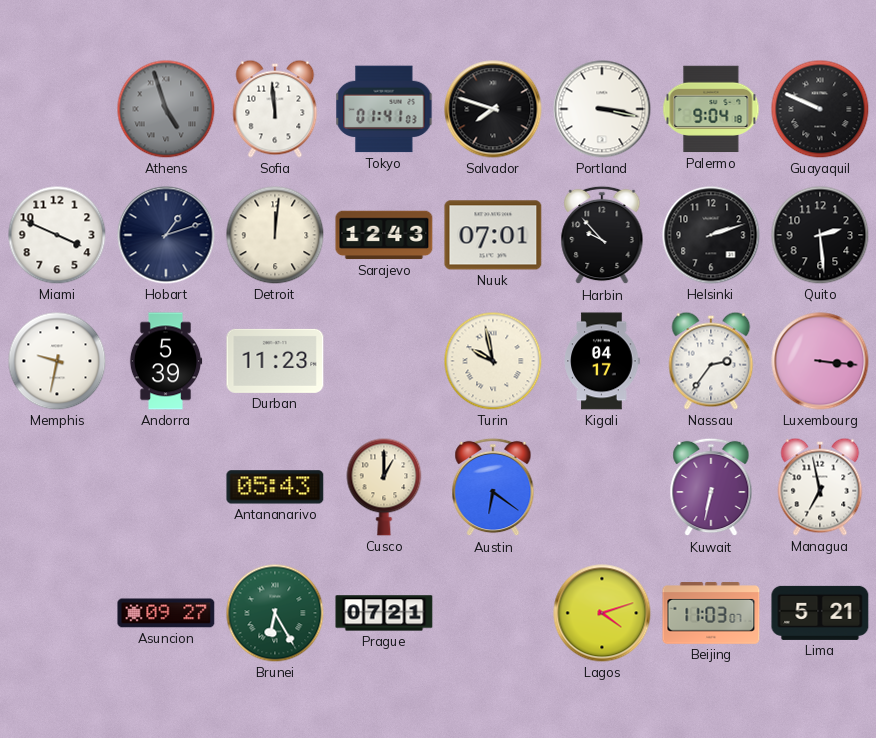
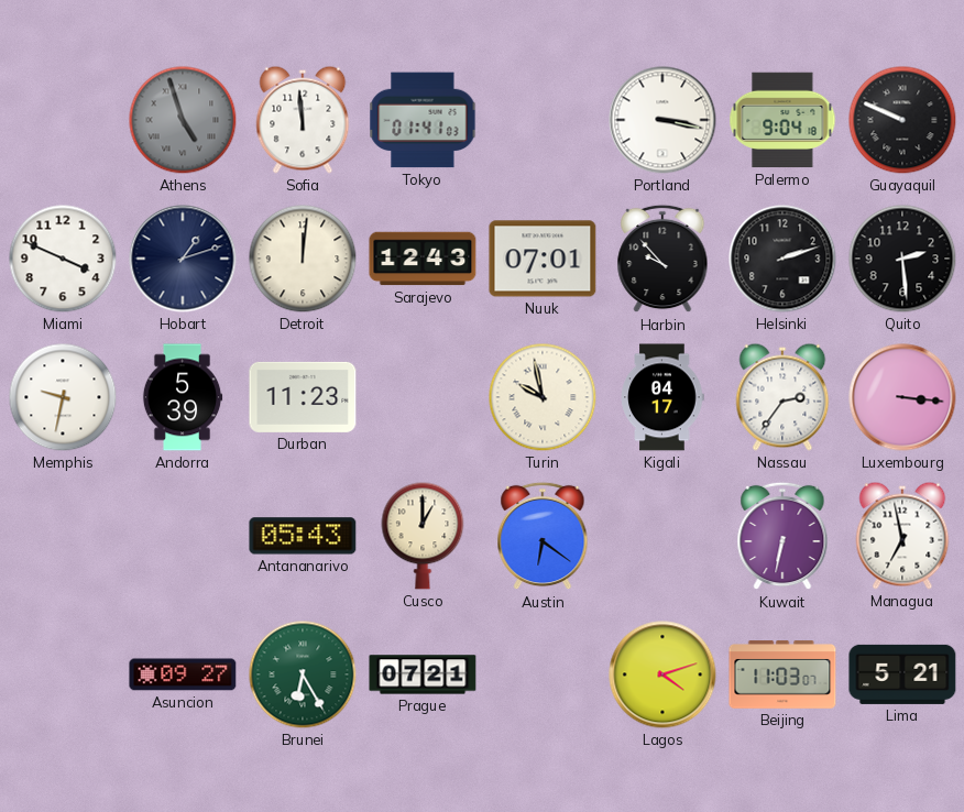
Salvador: 7:48 -> none (493, 109)
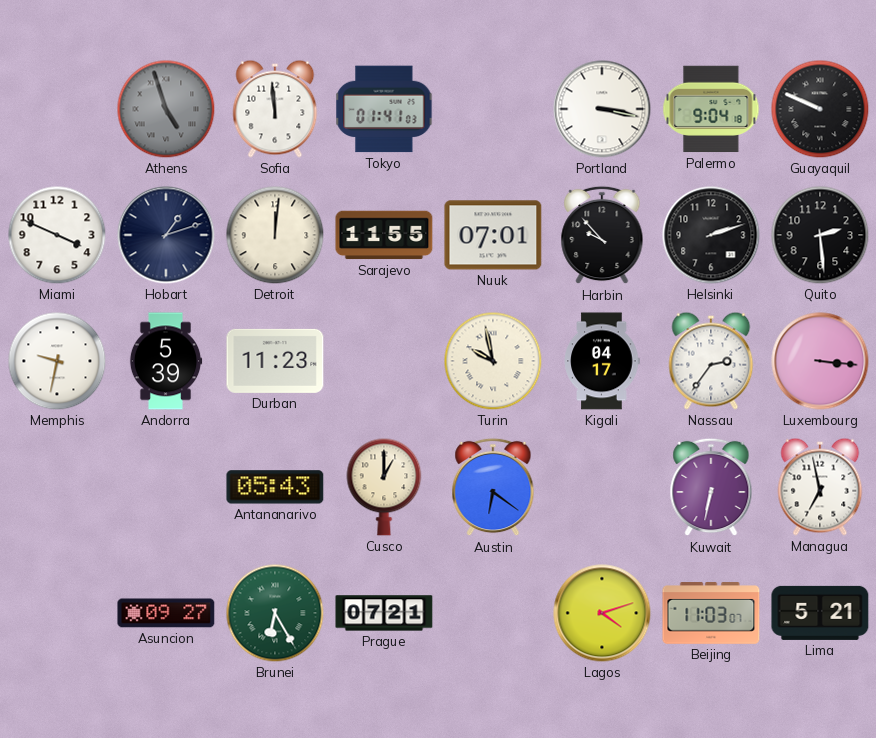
Sarajevo: 12:43 -> 11:55 (384, 235)
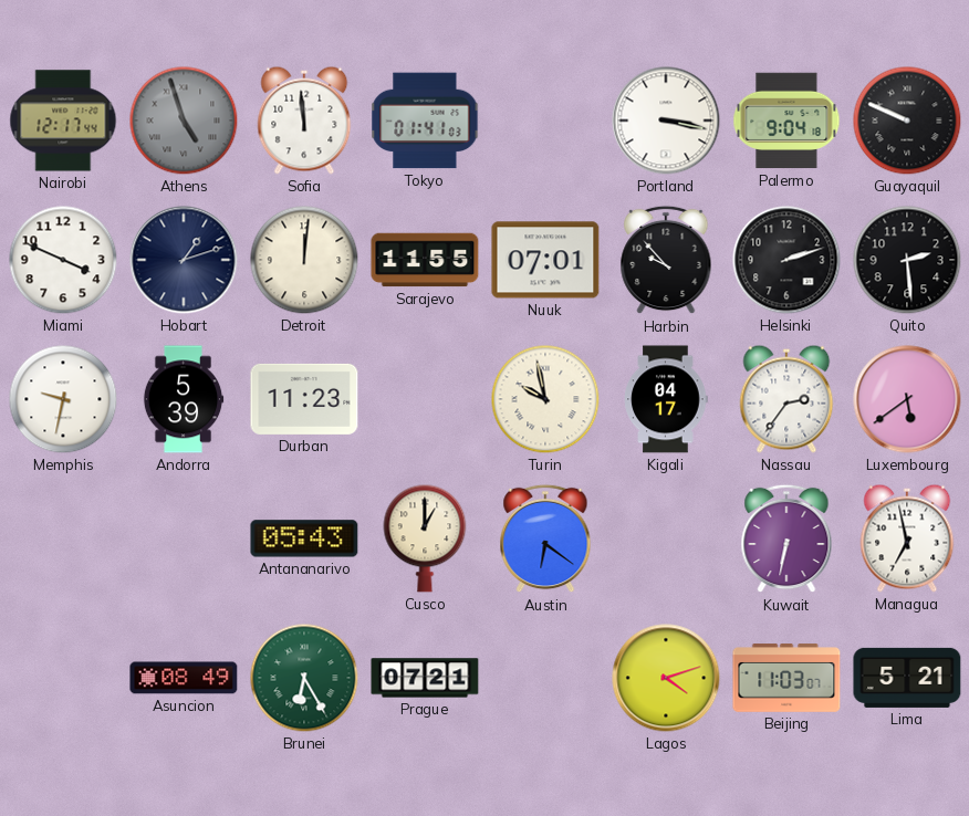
Nairobi: none -> 12:17 (63, 121)
Luxembourg: 3:16 -> 5:39 (907, 399)
Asuncion: 09:27 -> 08:49 (184, 678)
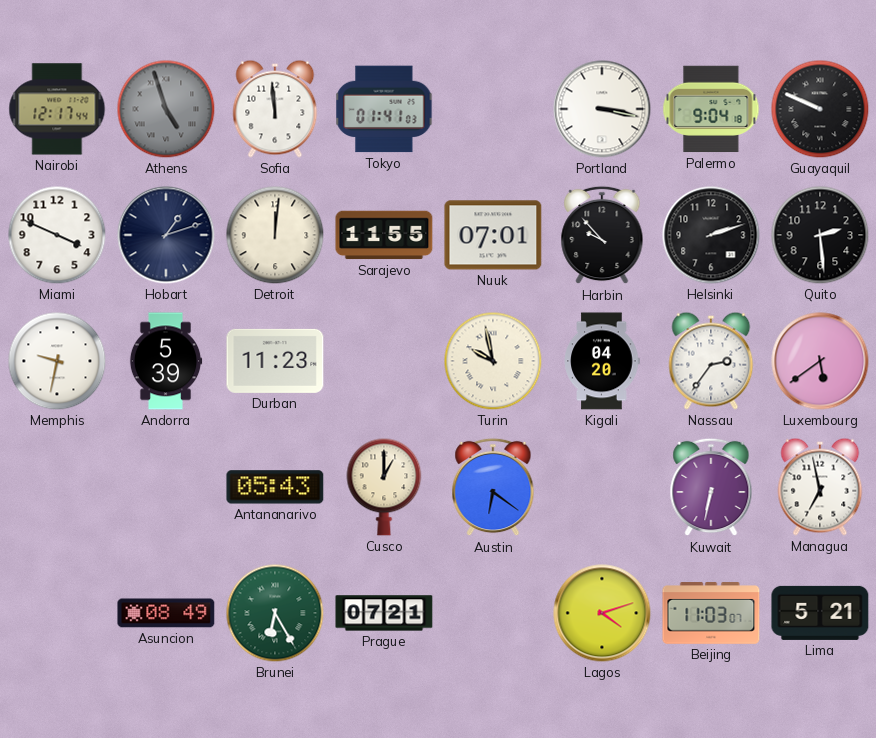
Kigali: 04:17 -> 04:20 (602, 361)
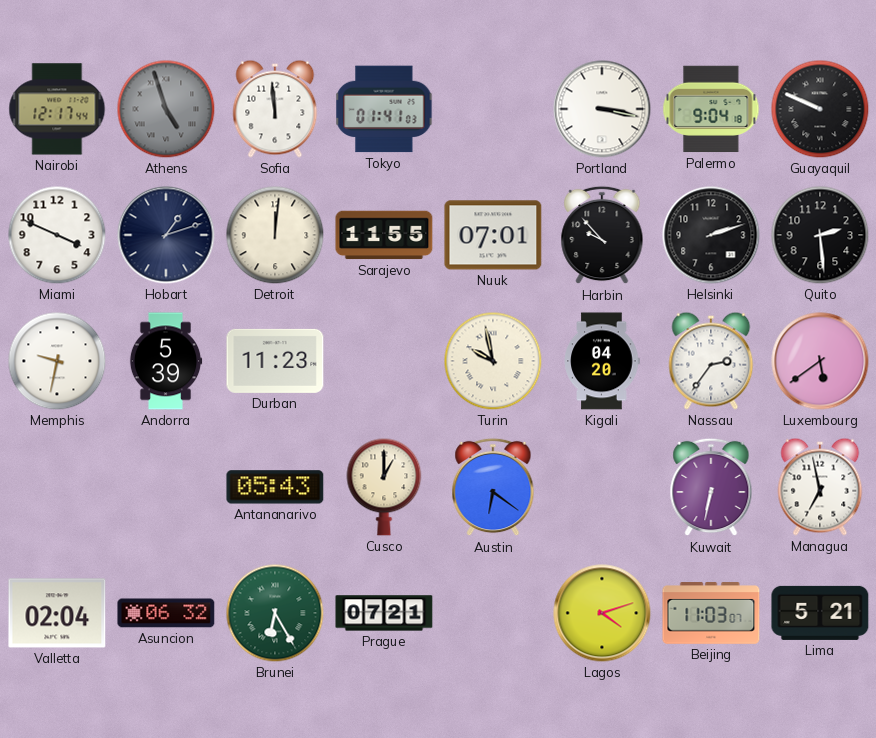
Valletta: none -> 02:04 (57, 613)
Asuncion: 08:49 -> 06:32 (166, 613)
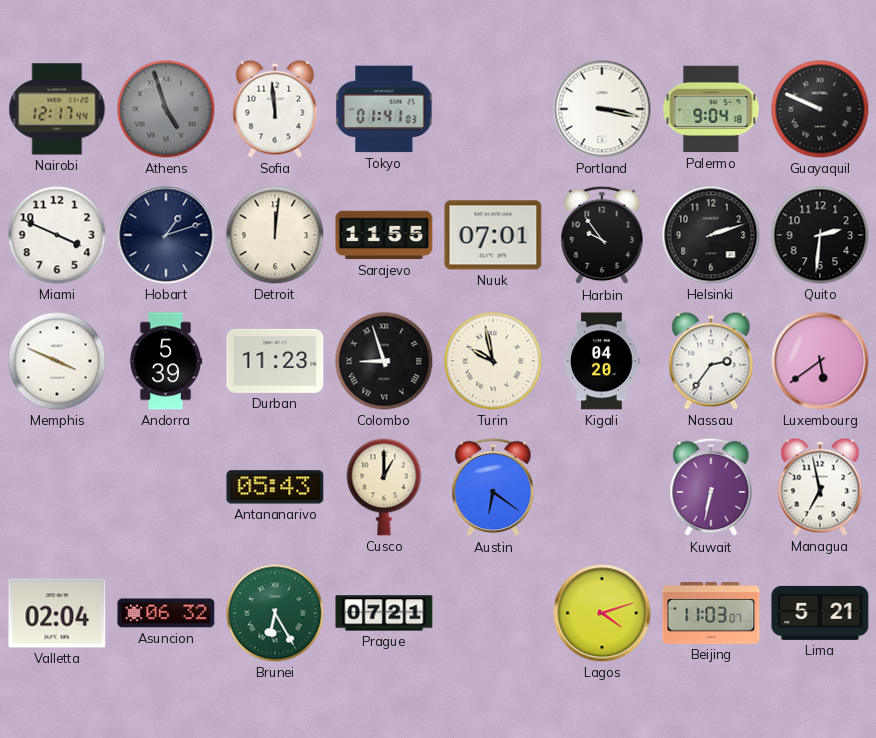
Harbin: 9:53 -> 9:54 (602, 235)
Quito: 2:29 -> 2:31 (820, 235)
Memphis: 9:32 -> 3:49 (57, 361)
Colombo: none -> 8:57 (384, 361)
